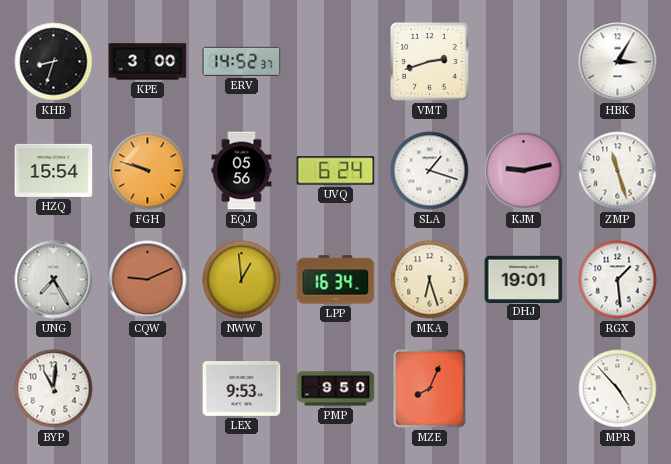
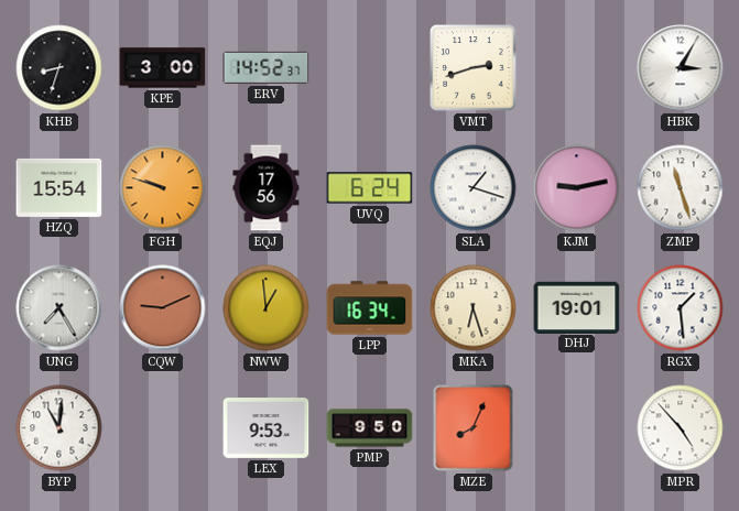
EQJ: 05:56 -> 17:56 (267, 188)
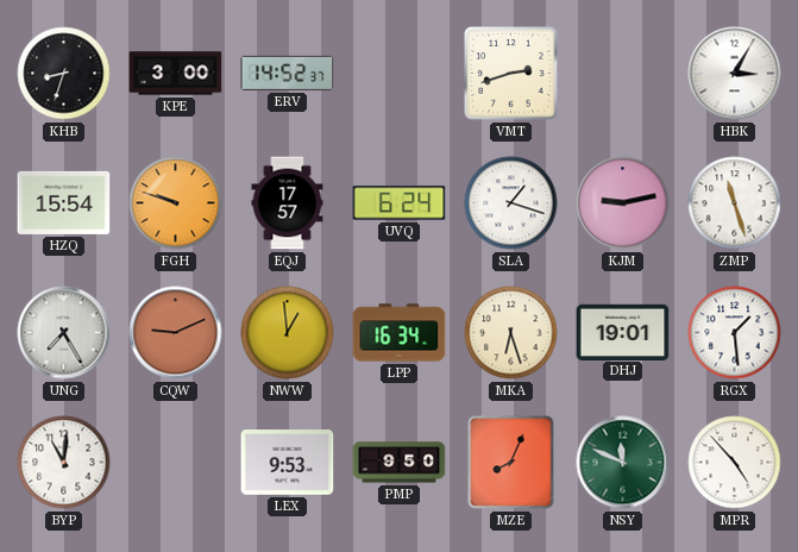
EQJ: 17:56 -> 17:57 (288, 203)
NSY: none -> 11:49 (623, 463)
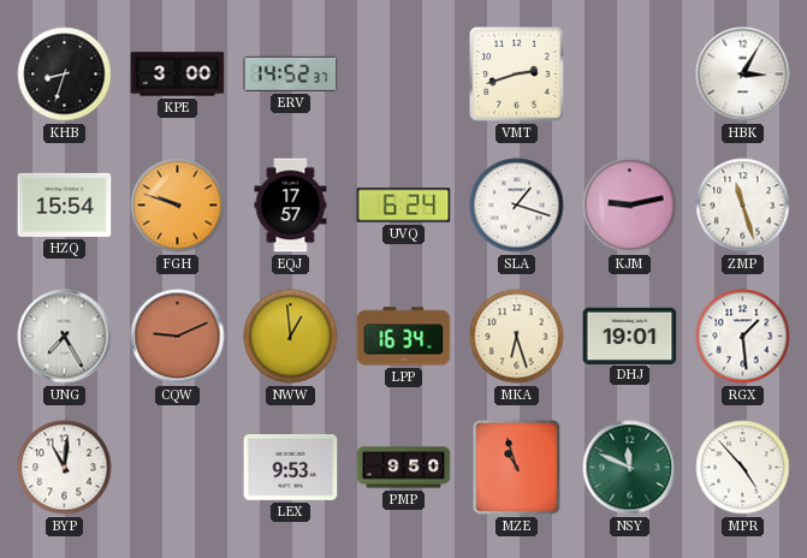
MZE: 8:04 -> 10:57 (517, 468)
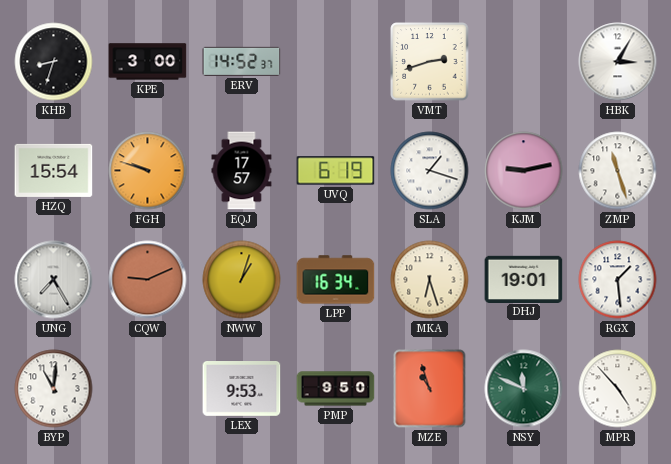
UVQ: 6:24 -> 6:19 (336, 171)
NWW: 12:59 -> 1:03 (242, 280)
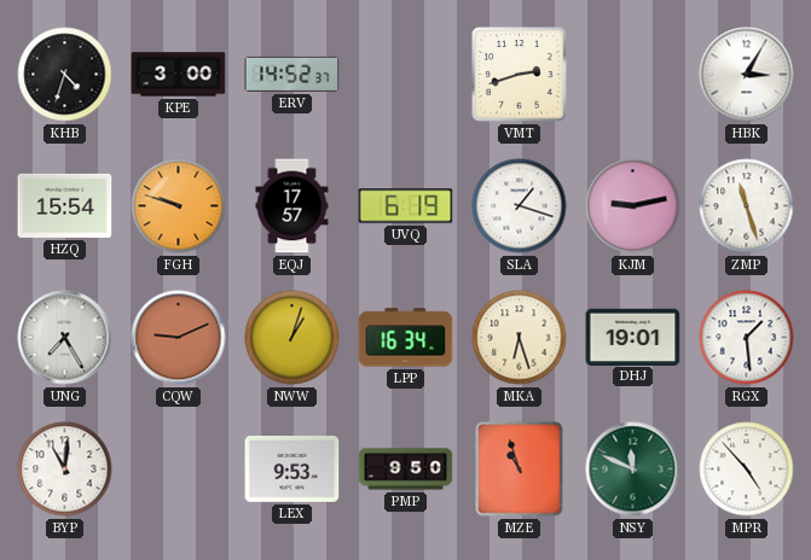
KHB: 8:33 -> 4:33 (65, 75)
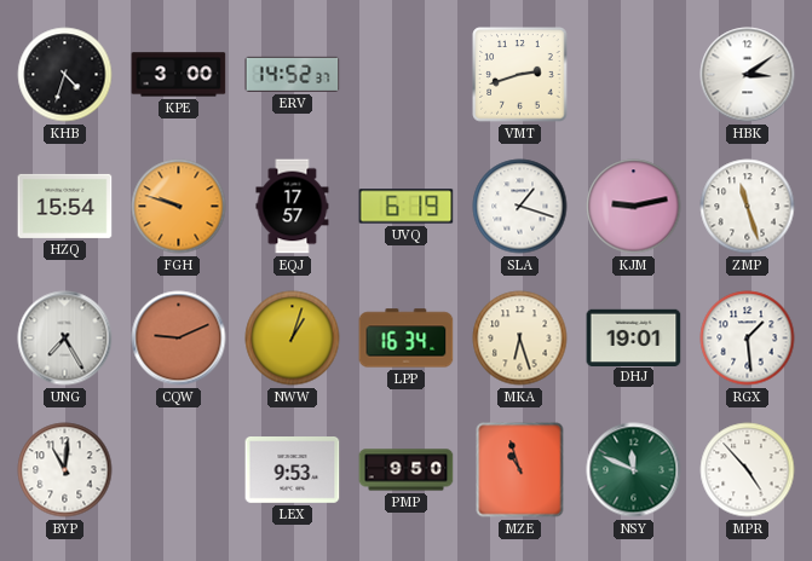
HBK: 3:05 -> 3:09 (748, 75)
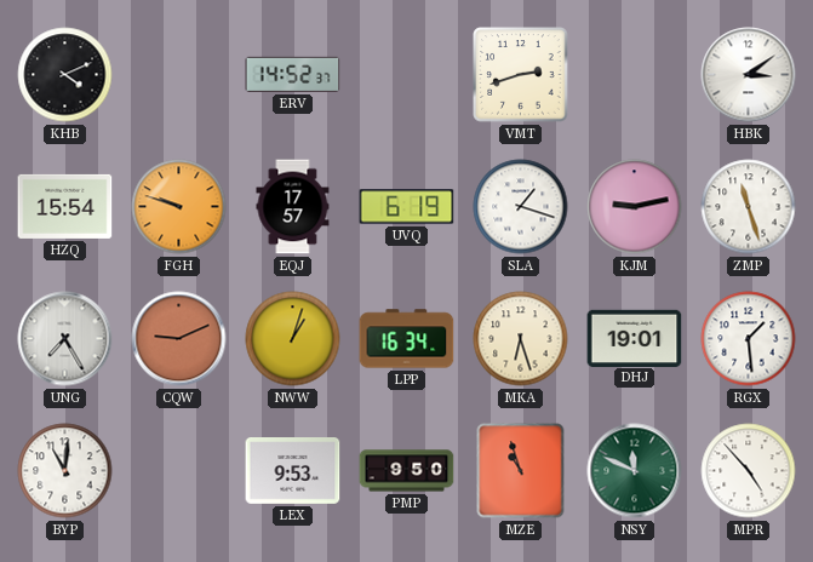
KHB: 4:33 -> 4:11 (65, 75)
KPE: 3:00 -> none (179, 75)
